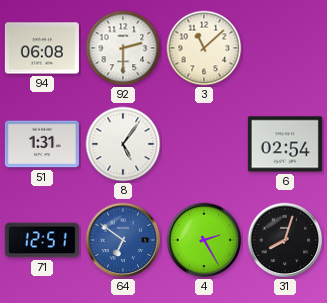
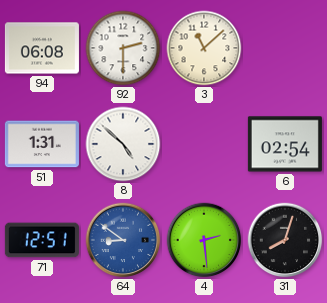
8: 5:06 -> 4:52 (123, 144)
64: 6:51 -> 8:51 (123, 240)
4: 2:25 -> 2:29 (204, 240)
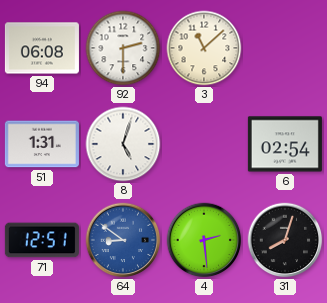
8: 4:52 -> 5:03 (123, 144)
